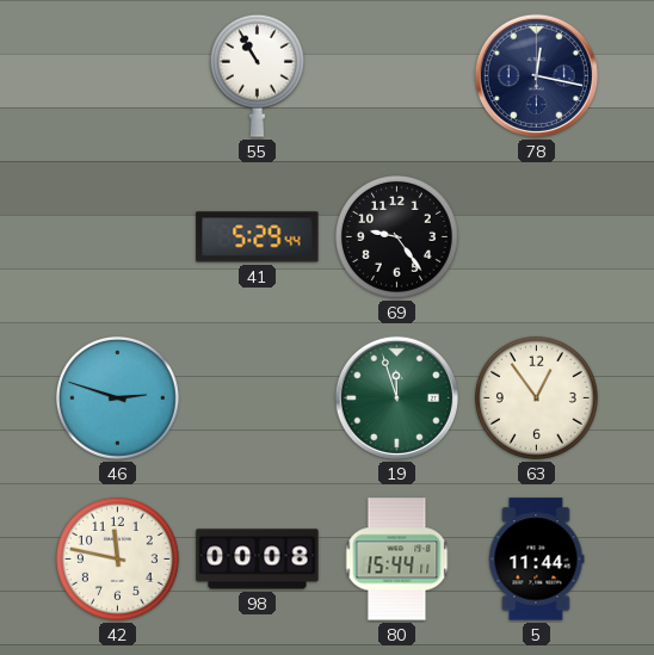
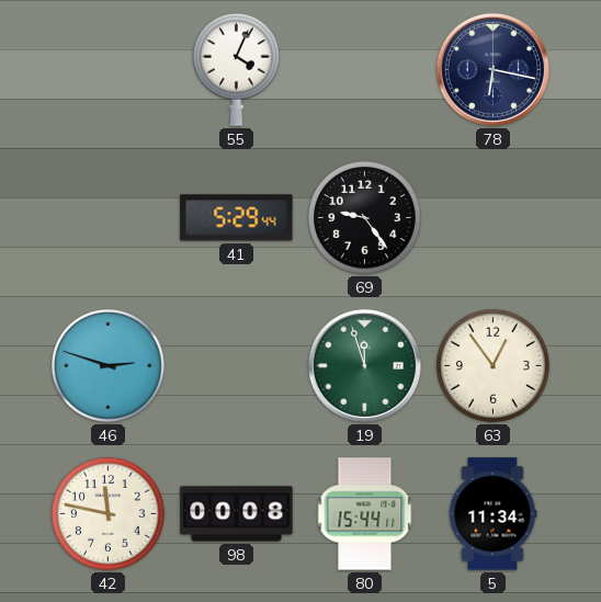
55: 10:55 -> 4:04 (236, 69)
78: 12:17 -> 6:17 (492, 69)
5: 11:44 -> 11:34 (492, 514)
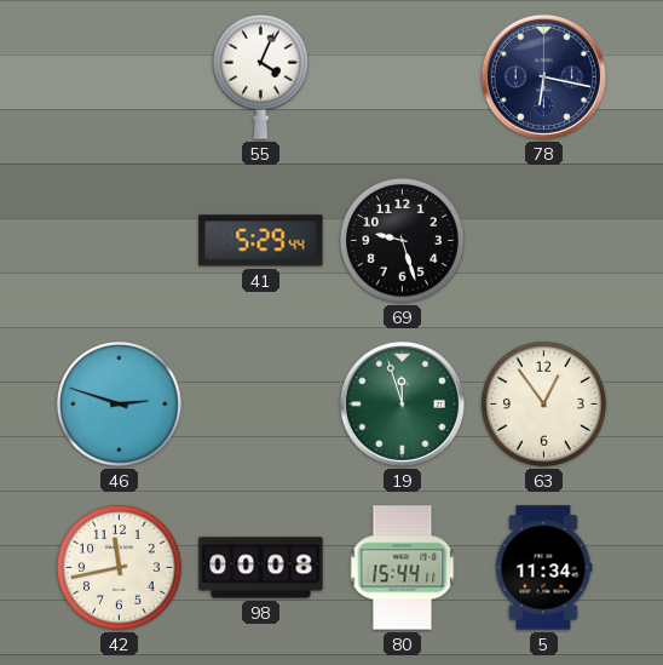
69: 9:24 -> 9:27 (402, 240)
42: 11:47 -> 11:43 (119, 567)
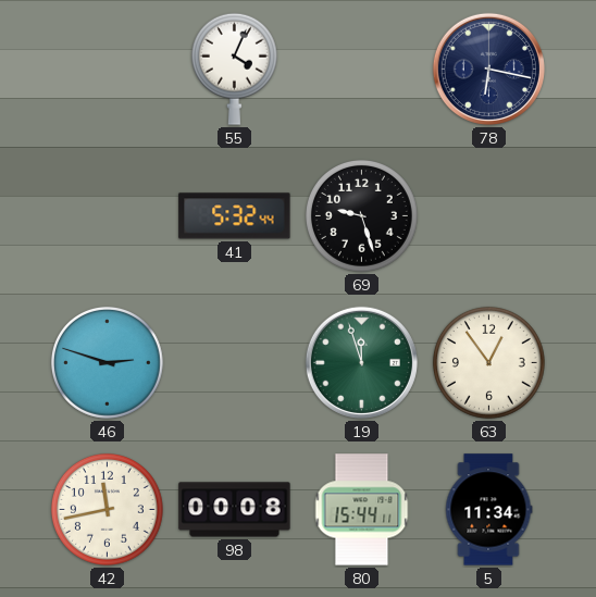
41: 5:29 -> 5:32 (235, 216)
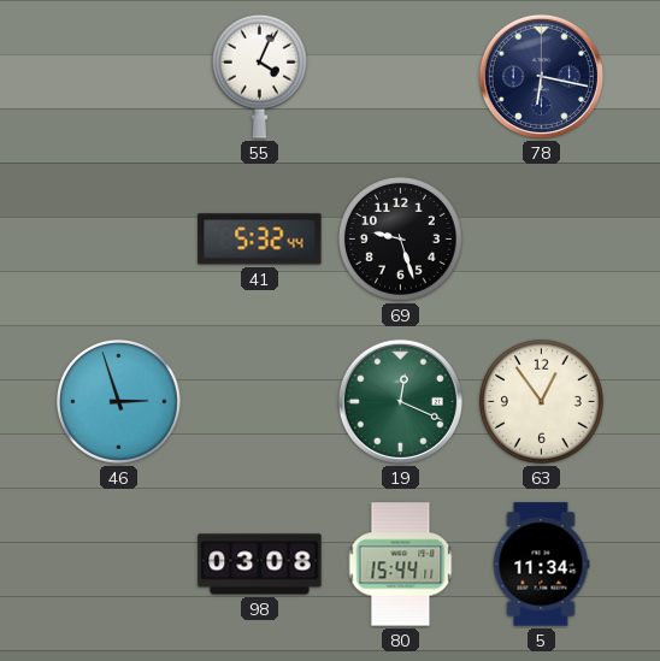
46: 2:48 -> 2:57 (118, 401)
19: 11:57 -> 12:19 (400, 401)
42: 11:43 -> none (107, 509)
98: 00:08 -> 03:08 (260, 565)
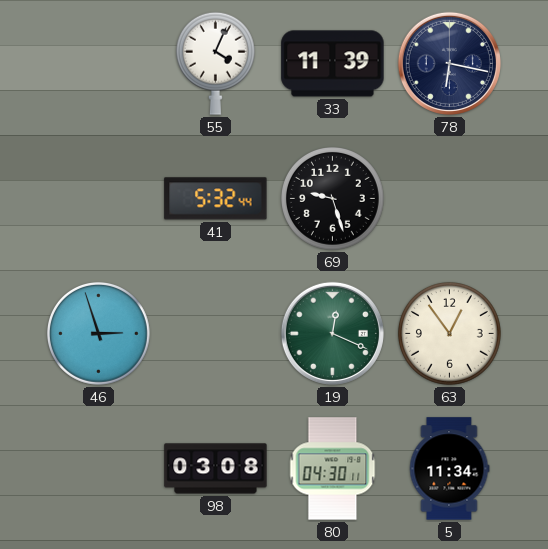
33: none -> 11:39 (333, 64)
80: 15:44 -> 04:30 (333, 469)
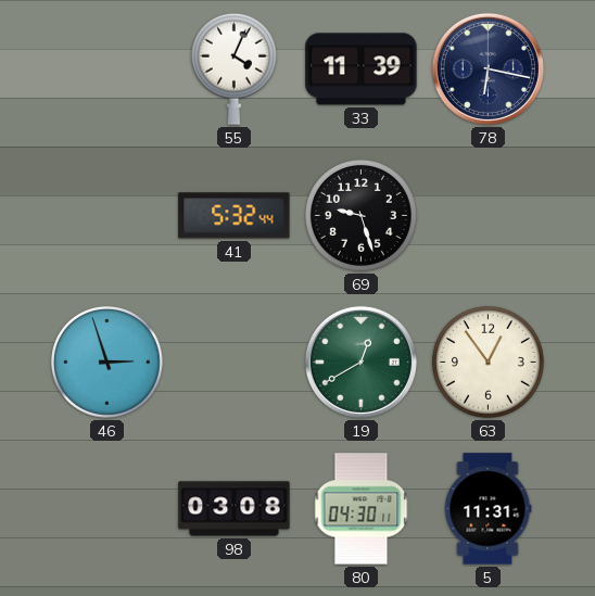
19: 12:19 -> 12:40 (360, 362)
5: 11:34 -> 11:31 (488, 509)
